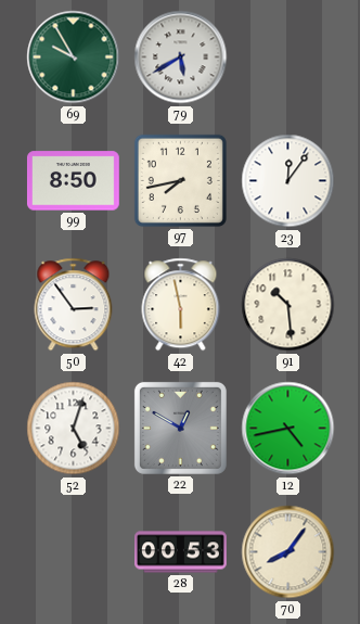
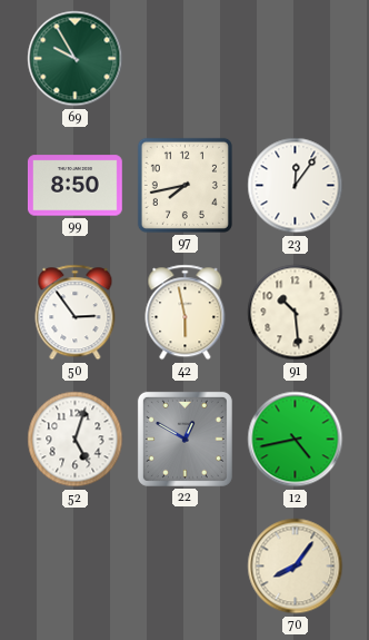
79: 5:40 -> none (181, 58)
28: 00:53 -> none (181, 552)
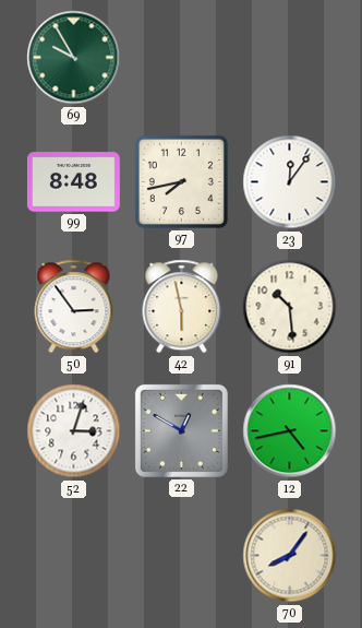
99: 8:50 -> 8:48 (73, 182)
52: 5:03 -> 3:03 (74, 431)
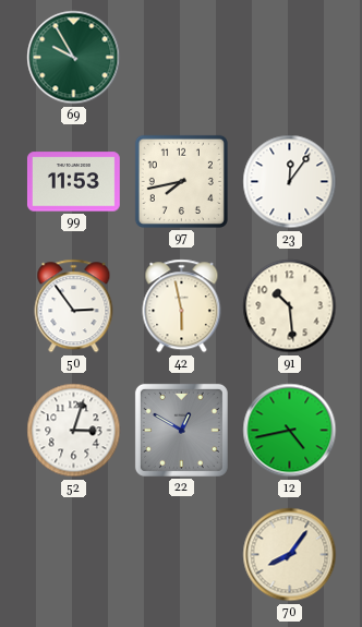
99: 8:48 -> 11:53 (73, 182)
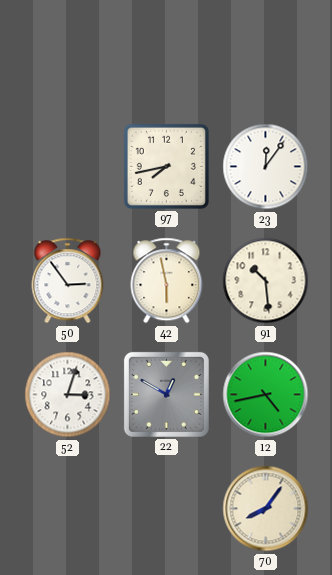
69: 9:55 -> none (74, 58)
99: 11:53 -> none (73, 182)
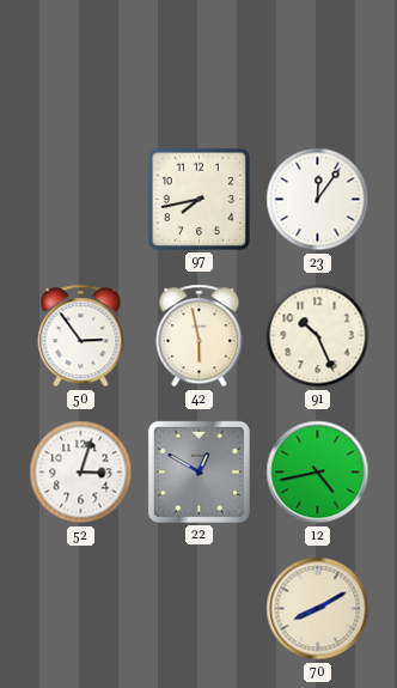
91: 10:29 -> 10:26 (318, 336)
70: 8:06 -> 8:10 (318, 609)
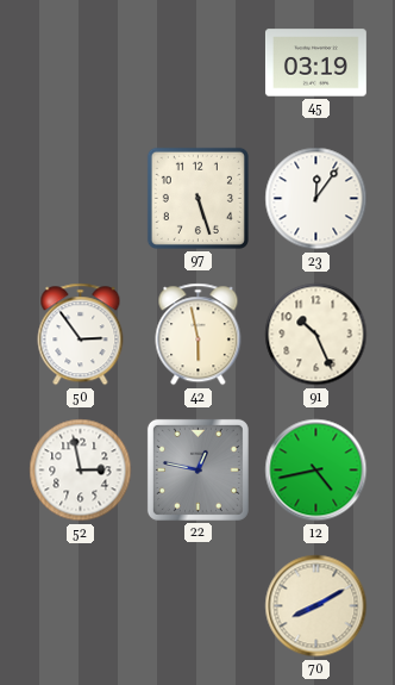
45: none -> 03:19 (315, 63)
97: 7:43 -> 5:27 (197, 198)
52: 3:03 -> 2:58 (81, 471)
22: 12:50 -> 12:47 (197, 469)
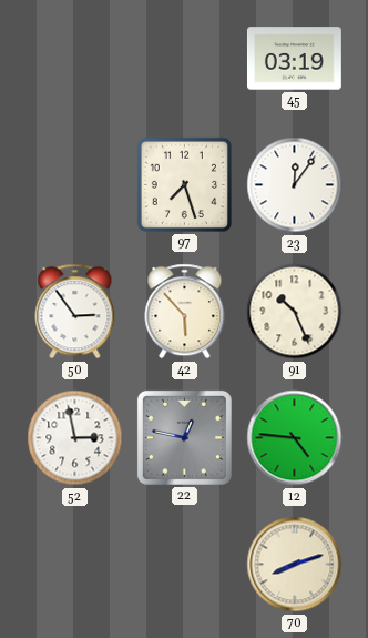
97: 5:27 -> 7:27 (184, 184)
42: 5:58 -> 5:53 (185, 312)
12: 4:43 -> 4:46 (295, 438)
70: 8:10 -> 8:12 (295, 565)
